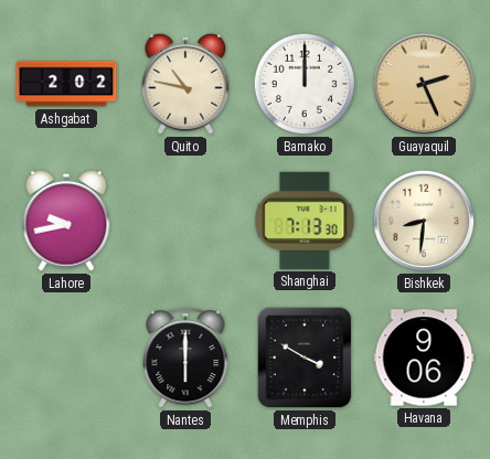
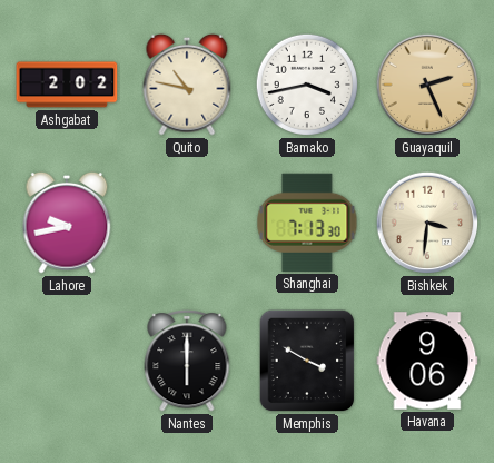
Bamako: 12:00 -> 3:43 (307, 85)
Bishkek: 8:31 -> 3:31 (427, 223)
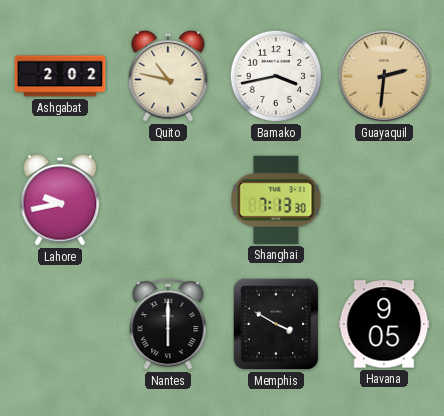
Guayaquil: 2:26 -> 2:31 (384, 76)
Bishkek: 3:31 -> none (427, 223)
Havana: 9:06 -> 9:05 (384, 324)
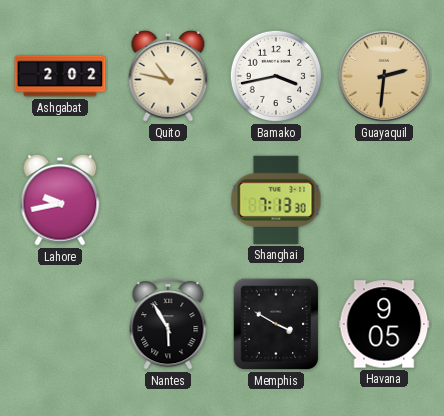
Nantes: 6:00 -> 5:55 (168, 324)
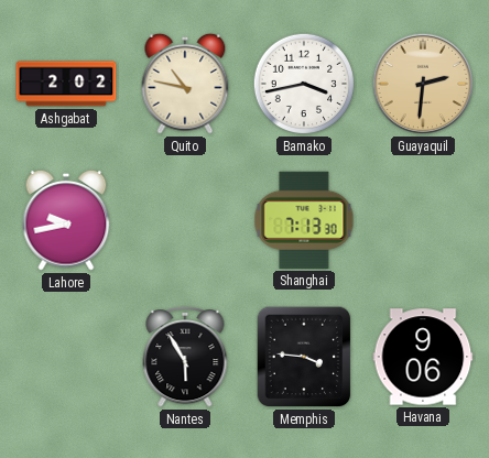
Memphis: 3:50 -> 3:46 (304, 357)
Havana: 9:05 -> 9:06 (423, 357)
